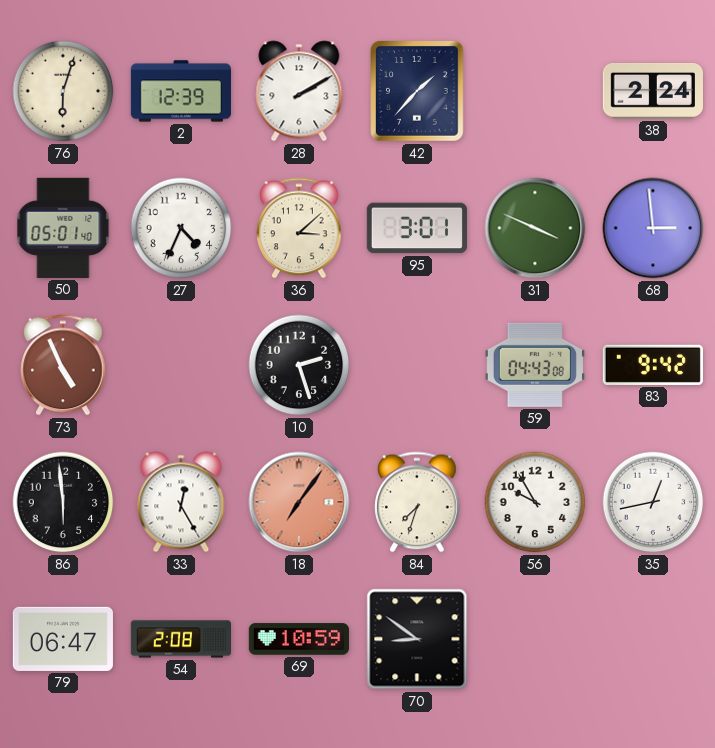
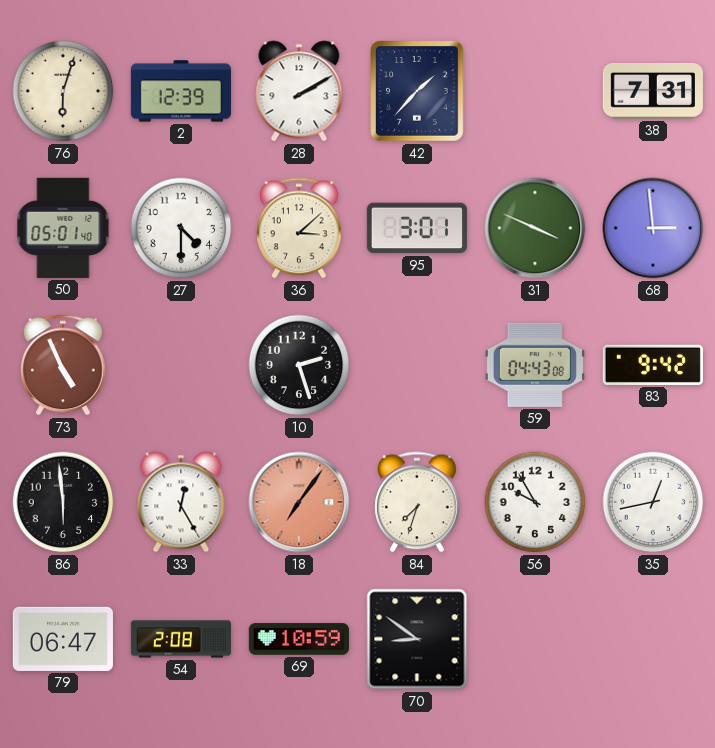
38: 2:24 -> 7:31 (653, 92)
27: 4:34 -> 4:30 (181, 228)
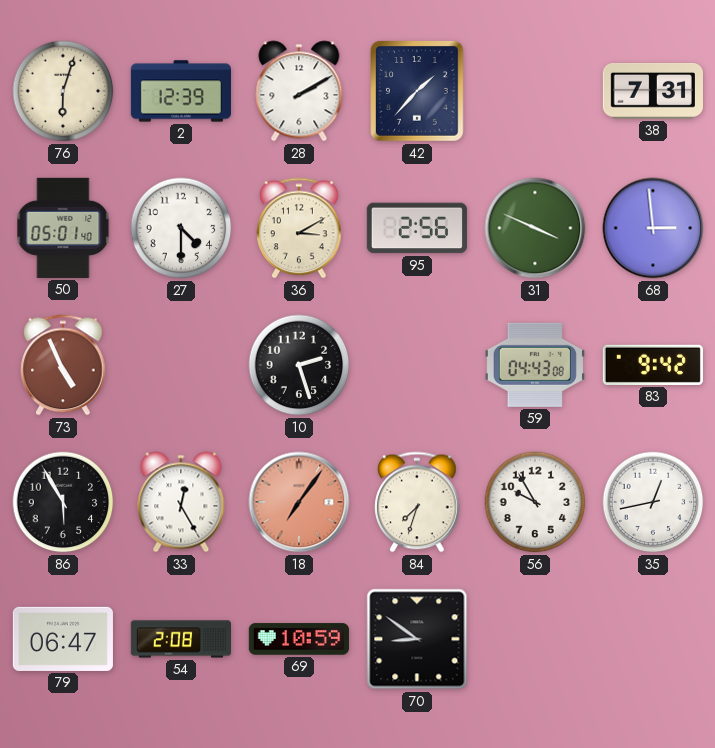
36: 3:08 -> 3:10 (299, 228)
95: 3:01 -> 2:56 (417, 228)
86: 5:59 -> 5:55 (63, 502)
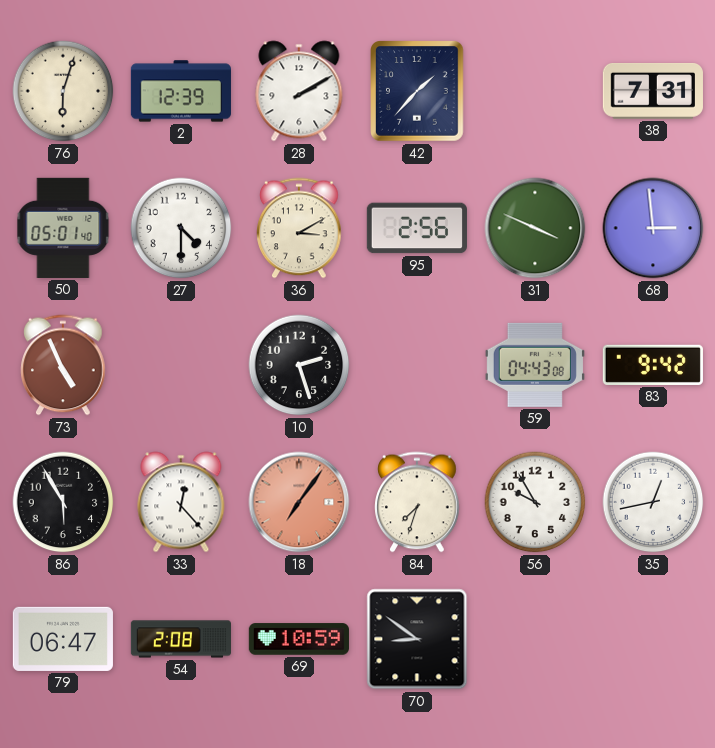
33: 12:25 -> 12:23 (181, 502)
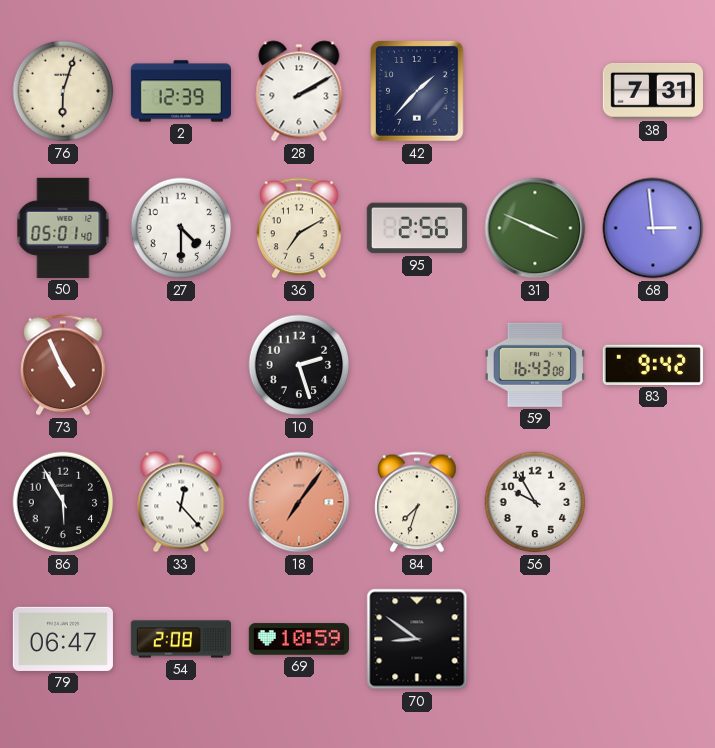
36: 3:10 -> 7:10 (299, 228)
59: 04:43 -> 16:43 (535, 365)
35: 12:43 -> none (653, 502)
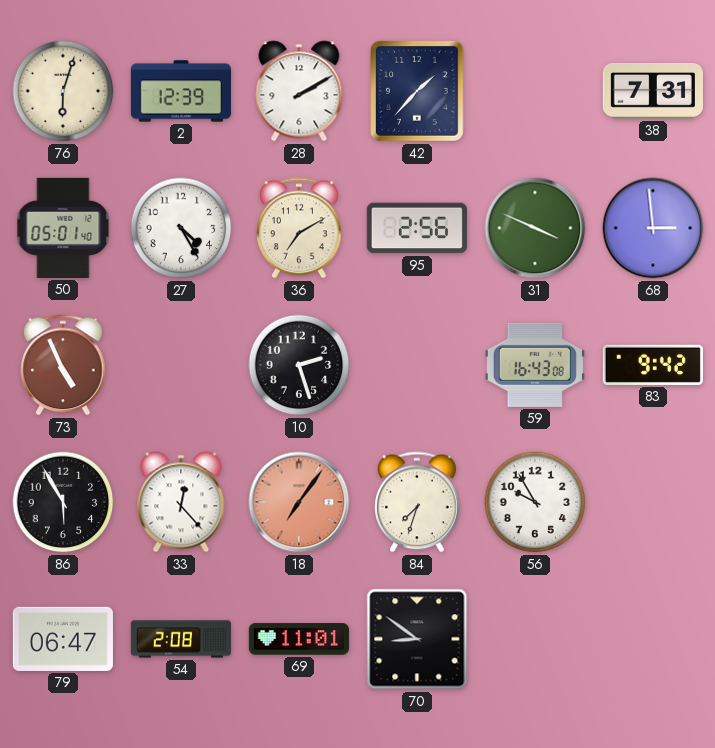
27: 4:30 -> 4:25 (181, 228)
69: 10:59 -> 11:01 (299, 639)
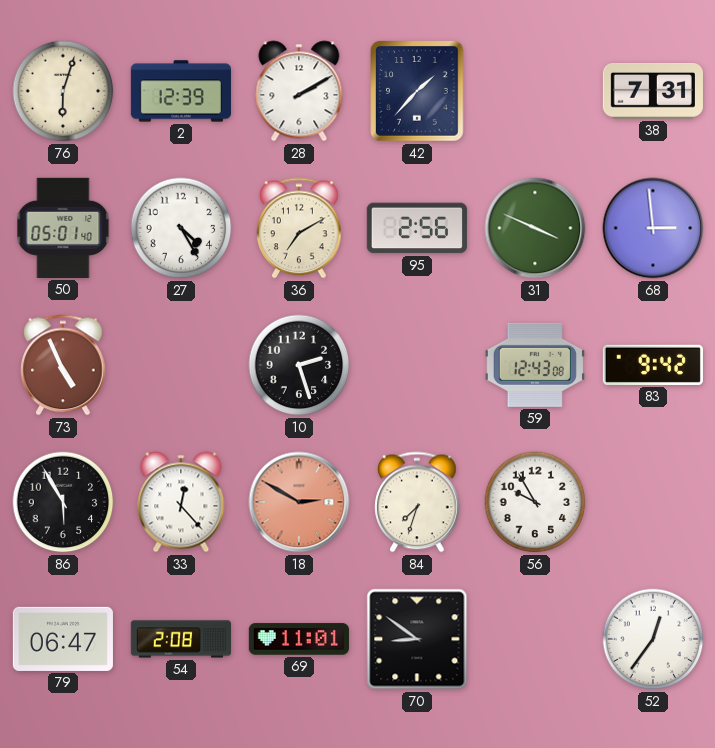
59: 16:43 -> 12:43 (535, 365)
18: 7:06 -> 2:50 (299, 502)
52: none -> 12:36 (653, 639)
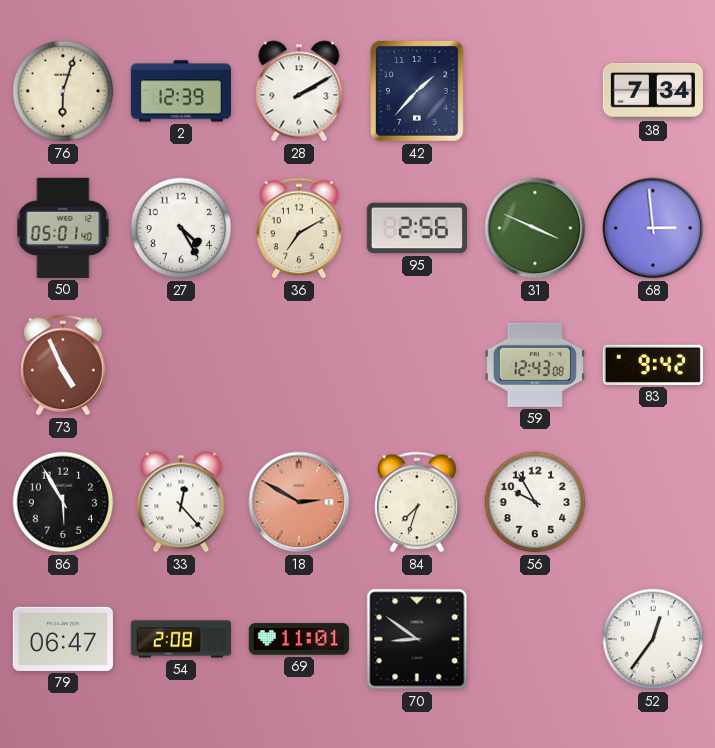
38: 7:31 -> 7:34 (653, 92)
10: 2:27 -> none (299, 365)
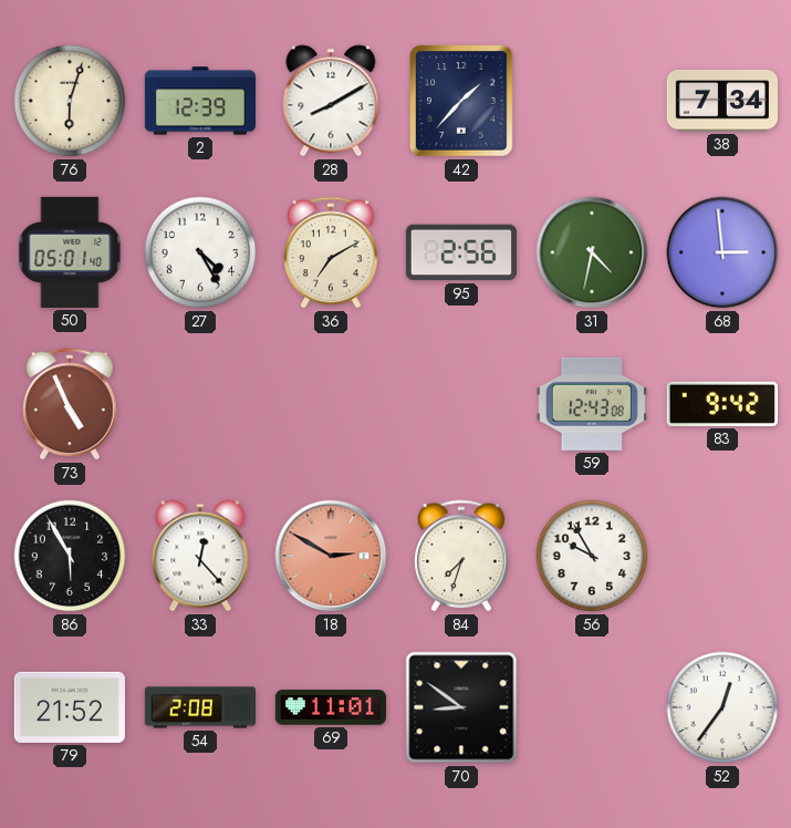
28: 2:10 -> 8:10 (331, 101)
31: 3:49 -> 4:32 (592, 252)
79: 06:47 -> 21:52 (70, 707)
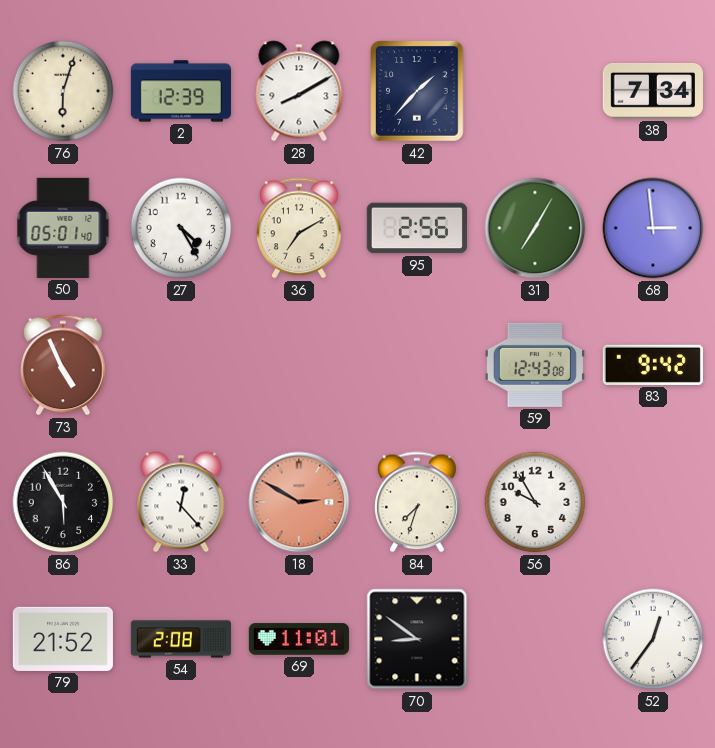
31: 4:32 -> 7:05 (535, 228)
